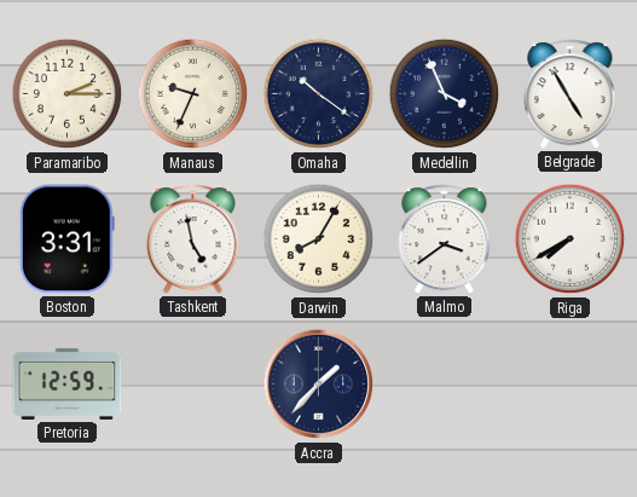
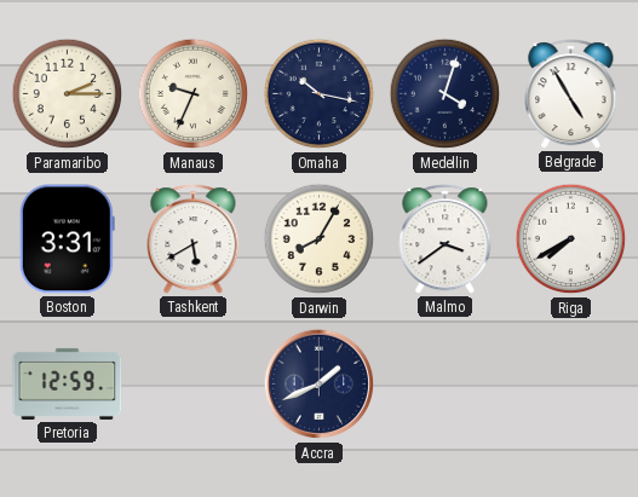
Omaha: 10:21 -> 10:17 (320, 94)
Medellin: 3:56 -> 4:03 (446, 94)
Tashkent: 4:58 -> 5:40 (194, 239)
Accra: 1:37 -> 1:41 (320, 385)
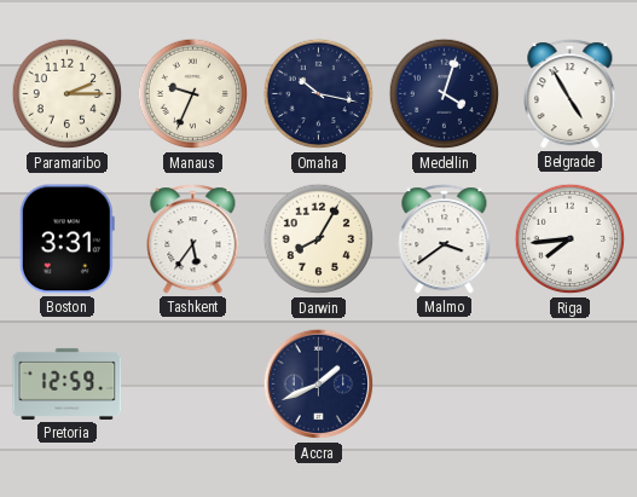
Tashkent: 5:40 -> 5:36 (193, 239)
Riga: 7:40 -> 7:44 (571, 239)
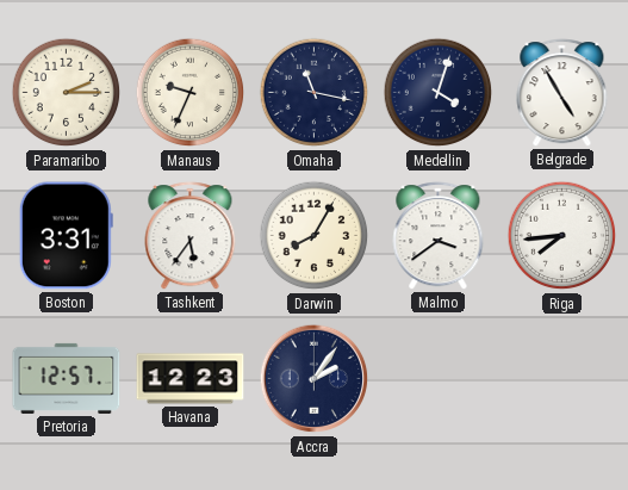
Omaha: 10:17 -> 11:17 (315, 93)
Pretoria: 12:59 -> 12:57 (67, 378)
Havana: none -> 12:23 (191, 379)
Accra: 1:41 -> 2:06 (315, 379)
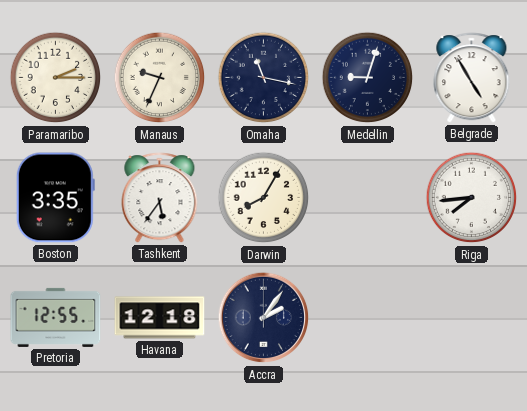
Medellin: 4:03 -> 9:03 (368, 78)
Boston: 3:31 -> 3:35 (55, 198)
Malmo: 3:39 -> none (439, 236)
Pretoria: 12:57 -> 12:55 (56, 317)
Havana: 12:23 -> 12:18 (160, 318)
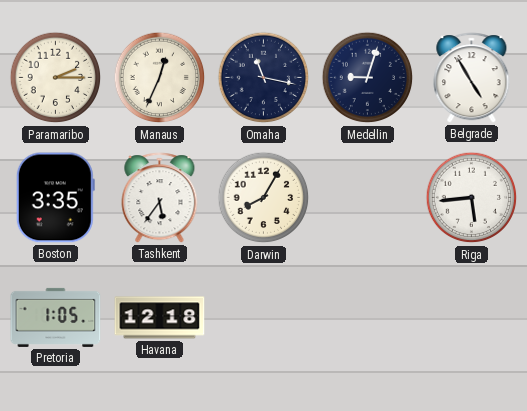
Manaus: 9:34 -> 12:34 (160, 78)
Riga: 7:44 -> 5:44 (472, 198)
Pretoria: 12:55 -> 1:05 (56, 317)
Accra: 2:06 -> none (264, 318)
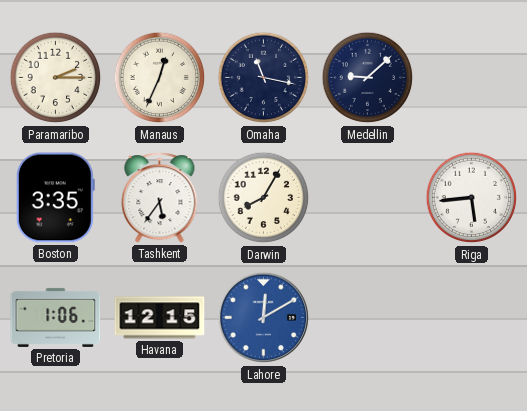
Medellin: 9:03 -> 9:08 (368, 78)
Belgrade: 4:55 -> none (472, 78)
Pretoria: 1:05 -> 1:06 (56, 317)
Havana: 12:18 -> 12:15 (160, 318)
Lahore: none -> 12:10 (264, 318)
